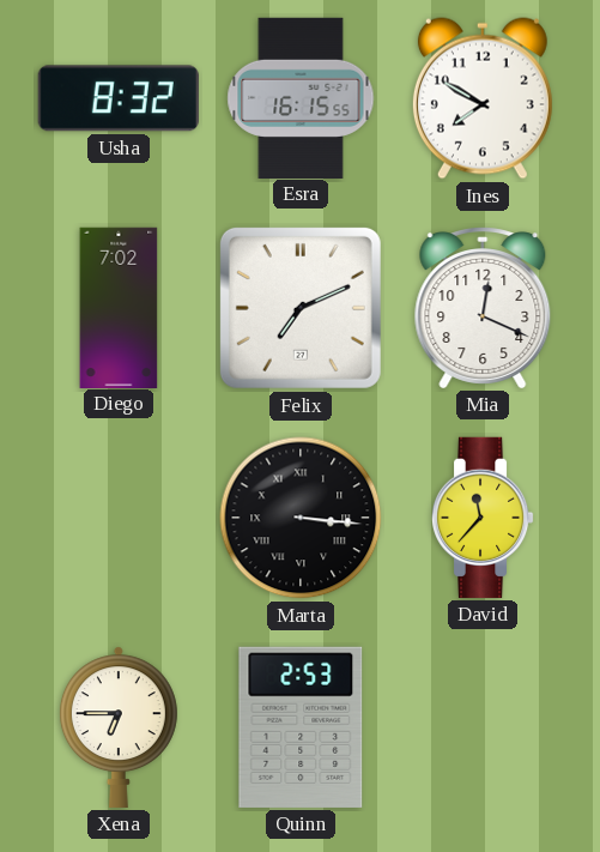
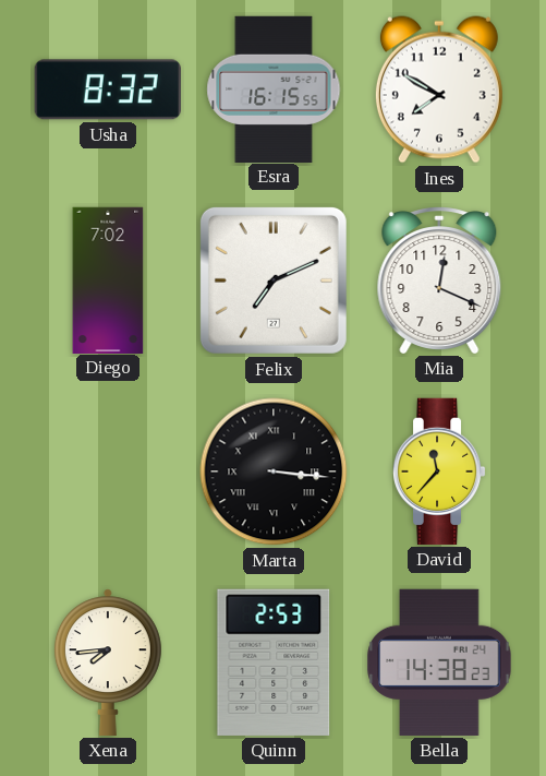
Xena: 6:45 -> 7:44 (108, 662)
Bella: none -> 14:38 (439, 662)
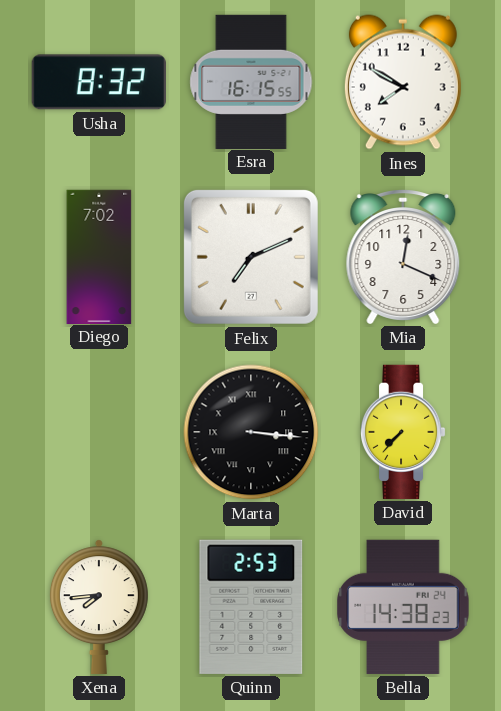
David: 11:37 -> 7:37 (403, 432)
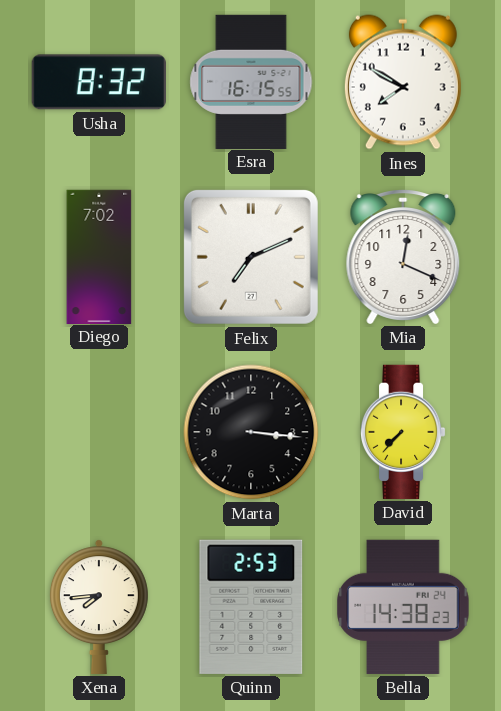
Marta numerals: Roman -> Arabic (251, 432)
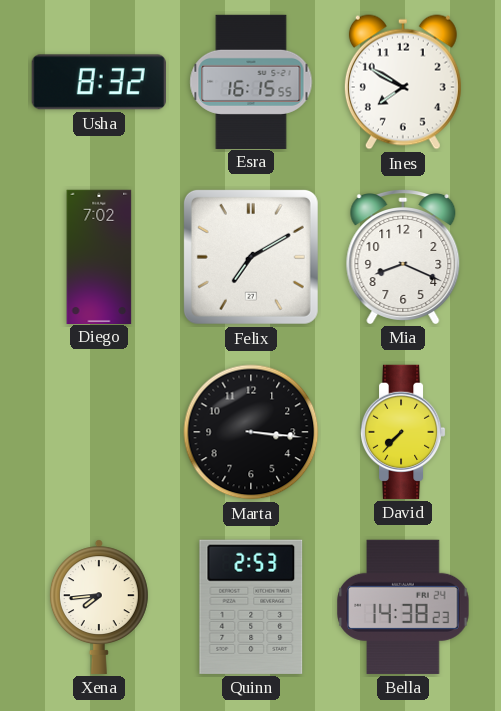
Felix: 7:11 -> 7:10 (251, 257)
Mia: 12:19 -> 8:19 (403, 257)
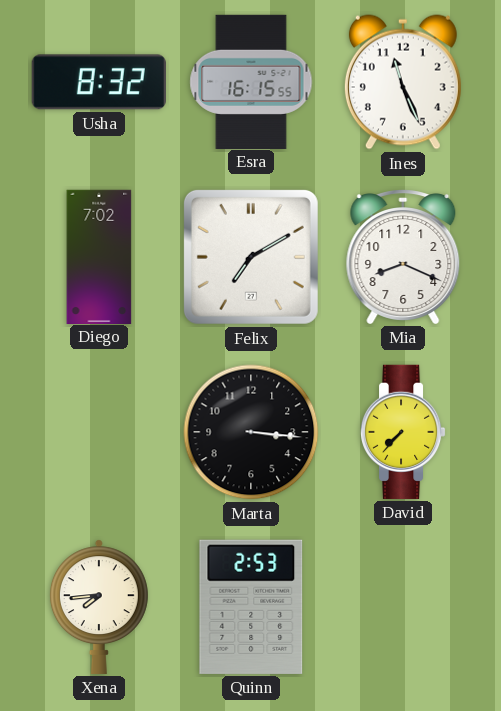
Ines: 7:50 -> 11:26 (403, 82)
Bella: 14:38 -> none (403, 607)
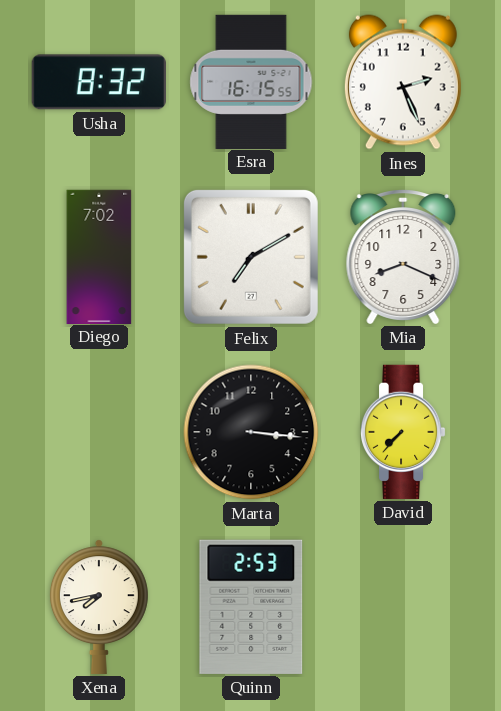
Ines: 11:26 -> 2:26 (403, 82)
Xena: 7:44 -> 7:43 (99, 607)
